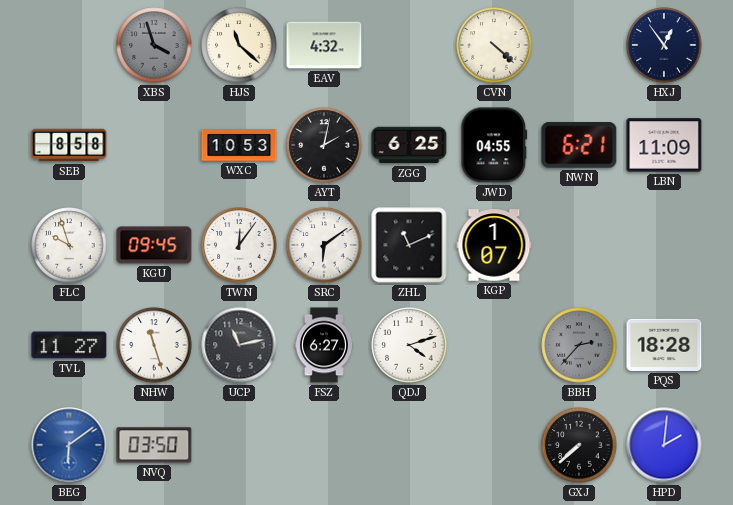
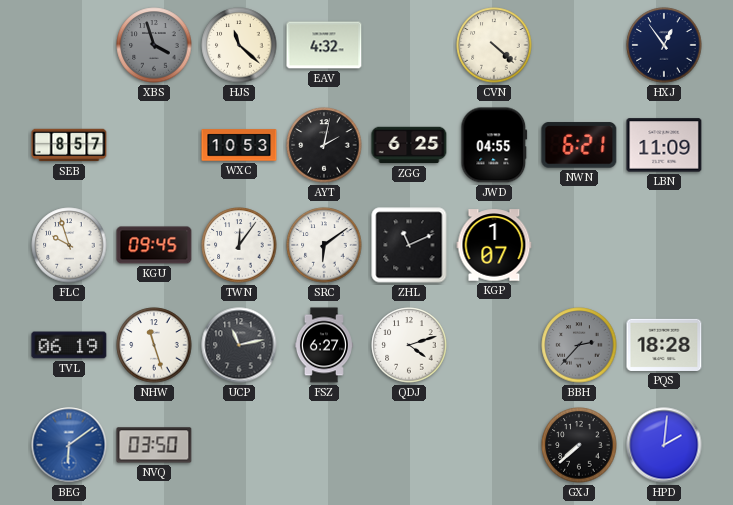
SEB: 8:58 -> 8:57 (69, 145)
TVL: 11:27 -> 06:19 (69, 345)
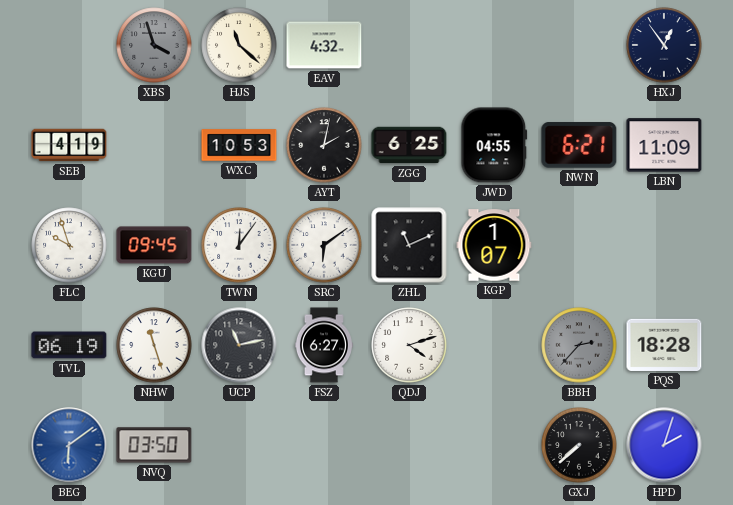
CVN: 4:22 -> none (494, 45)
SEB: 8:57 -> 4:19 (69, 145)
HPD: 2:01 -> 2:03 (664, 445)
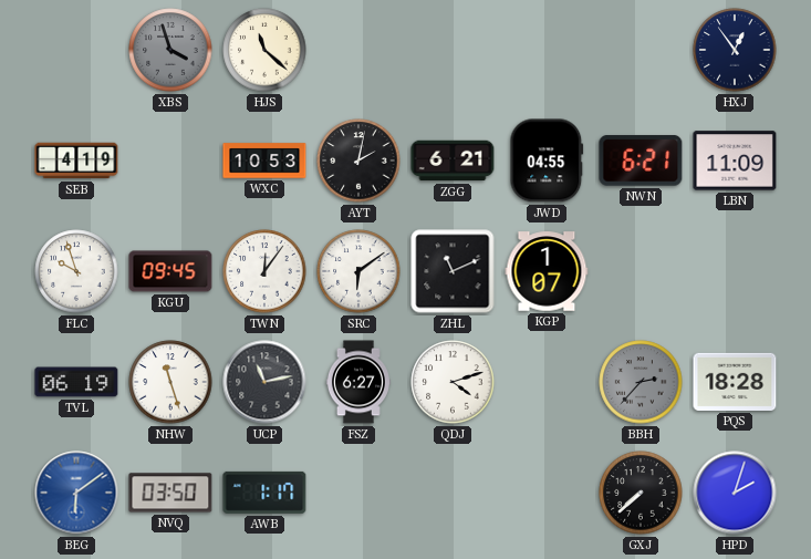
EAV: 4:32 -> none (324, 45)
ZGG: 6:25 -> 6:21 (453, 161)
AWB: none -> 1:17 (264, 493)
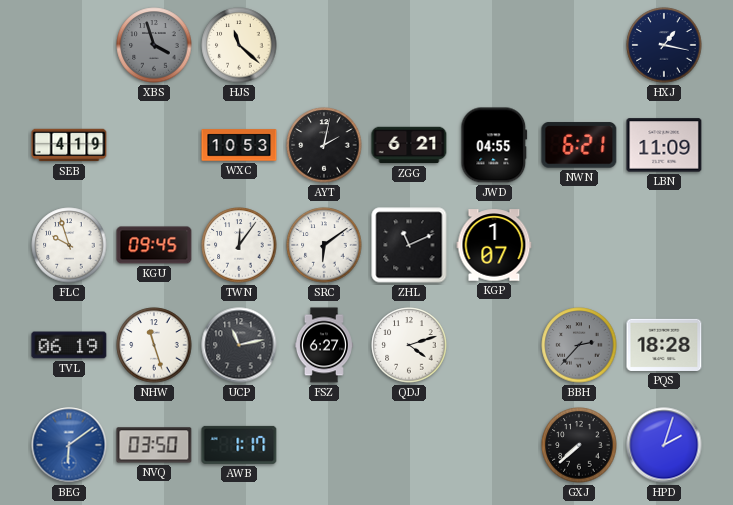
HXJ: 12:54 -> 1:17 (664, 45)
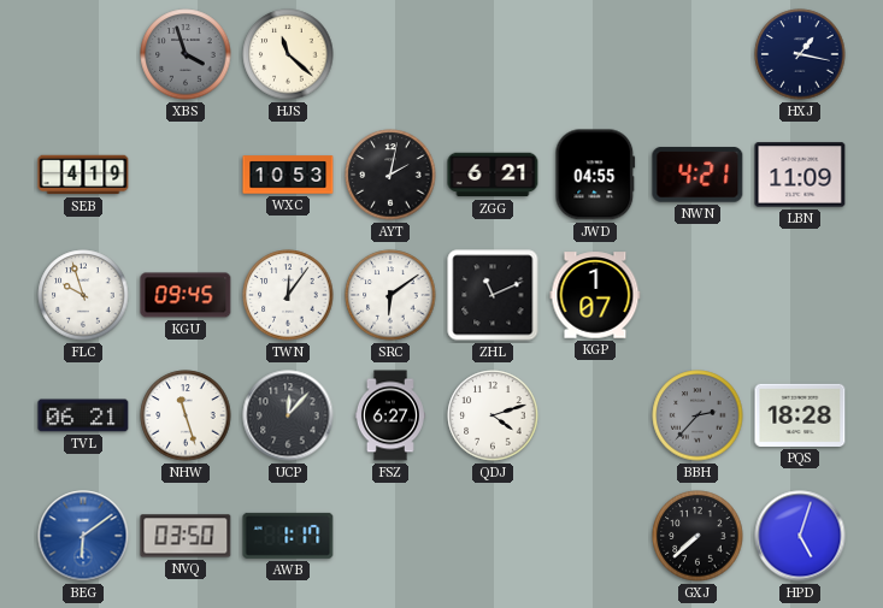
NWN: 6:21 -> 4:21 (697, 175)
TVL: 06:19 -> 06:21 (83, 415)
UCP: 11:13 -> 12:07 (288, 415)
HPD: 2:03 -> 5:03 (800, 536)
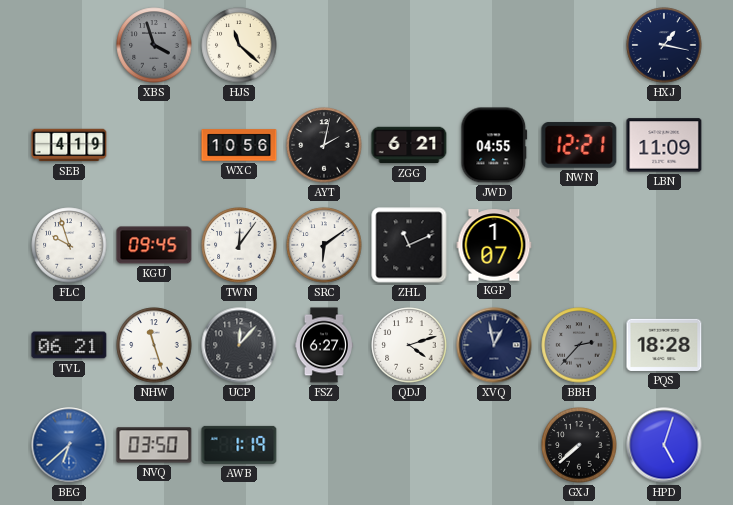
WXC: 10:53 -> 10:56 (239, 145)
NWN: 4:21 -> 12:21 (579, 145)
XVQ: none -> 12:58 (494, 345)
BEG: 6:09 -> 6:38 (69, 445)
AWB: 1:17 -> 1:19 (239, 445)
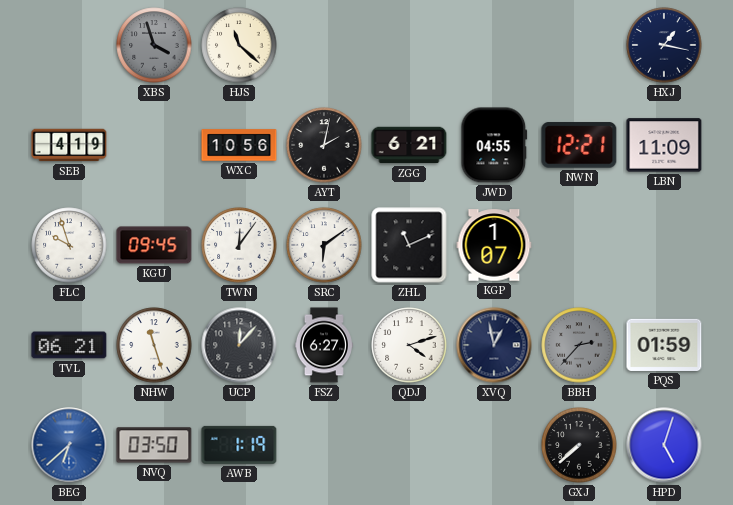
PQS: 18:28 -> 01:59 (664, 345)
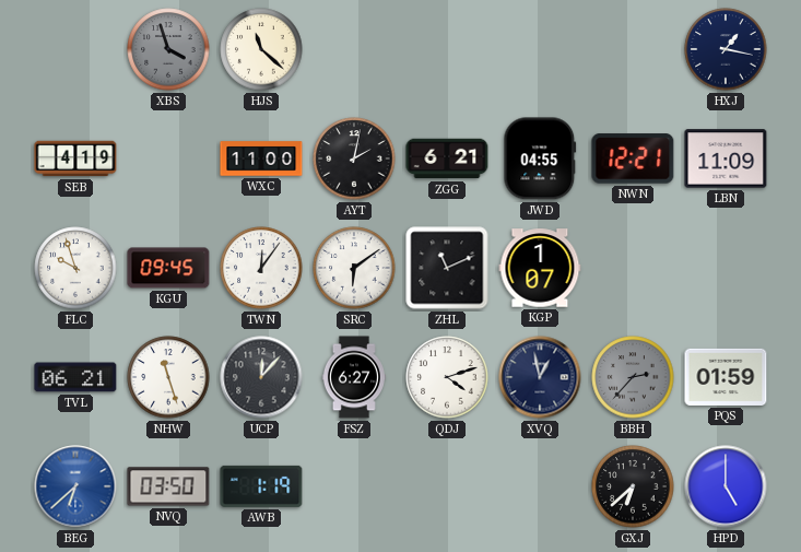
WXC: 10:56 -> 11:00 (261, 158)
GXJ: 7:38 -> 6:38 (633, 486)
HPD: 5:03 -> 5:00 (726, 486)
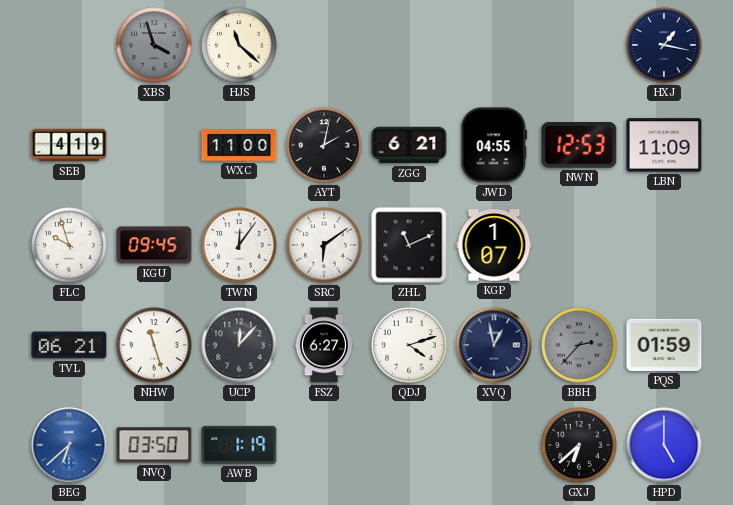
NWN: 12:21 -> 12:53 (579, 145)
